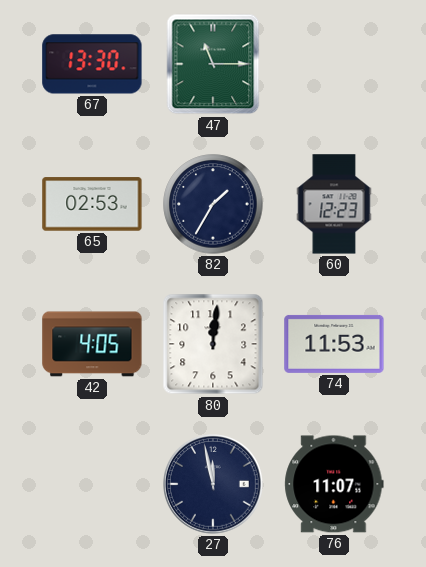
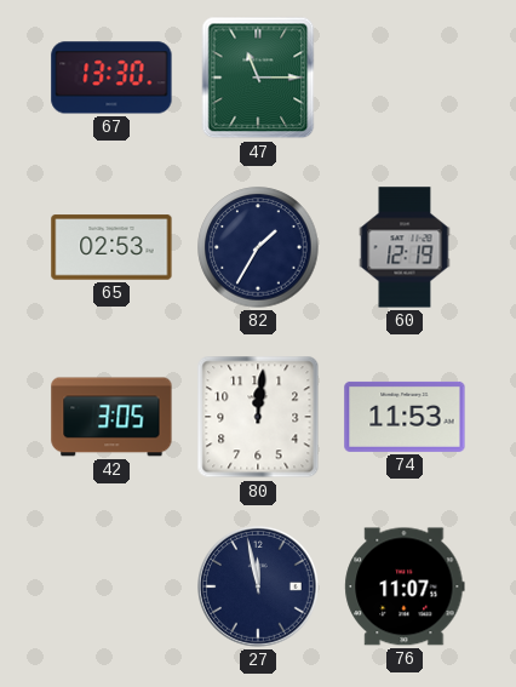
60: 12:23 -> 12:19 (405, 247)
42: 4:05 -> 3:05 (111, 417)
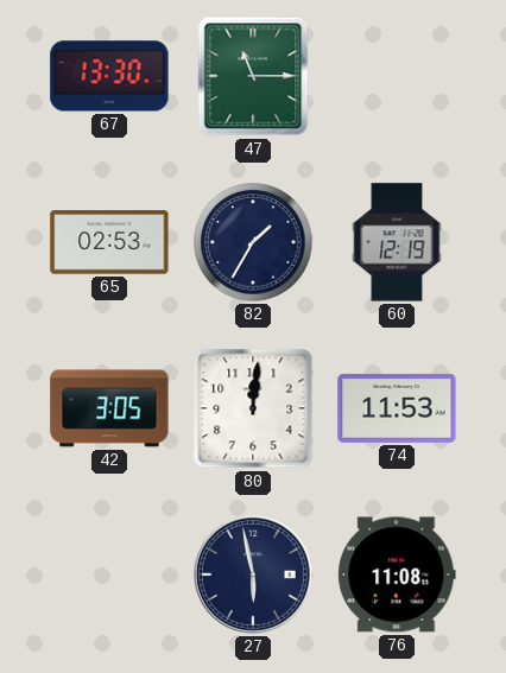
27: 11:58 -> 5:58 (254, 576)
76: 11:07 -> 11:08 (397, 574)
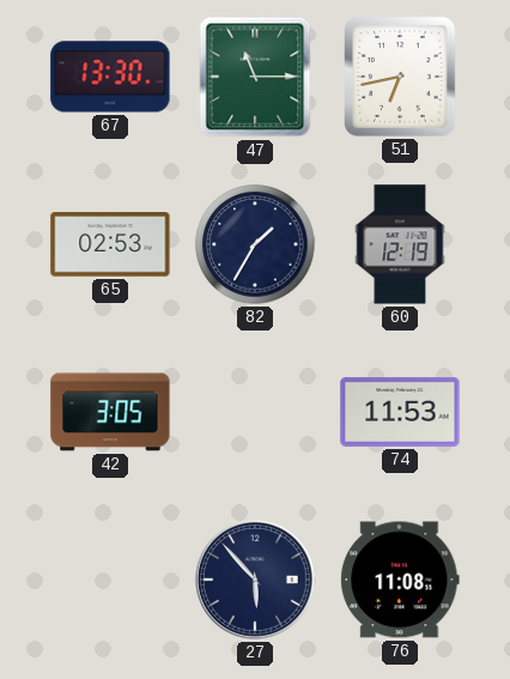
51: none -> 6:43 (401, 78)
80: 12:01 -> none (253, 408)
27: 5:58 -> 5:53 (256, 581)
